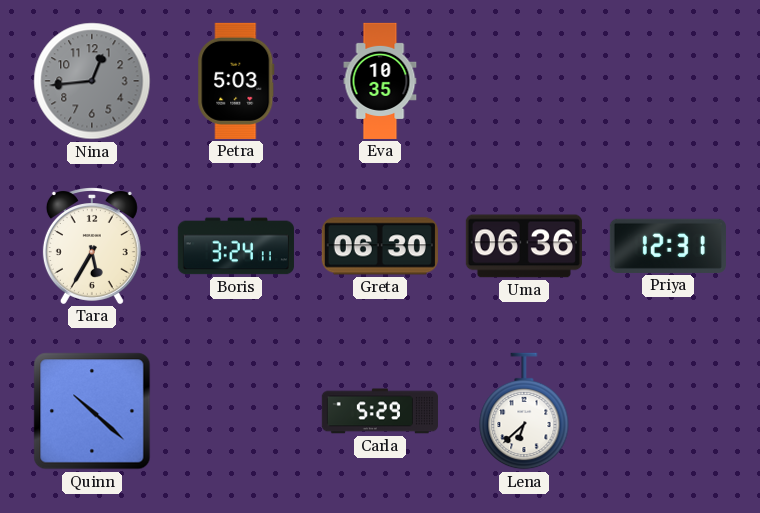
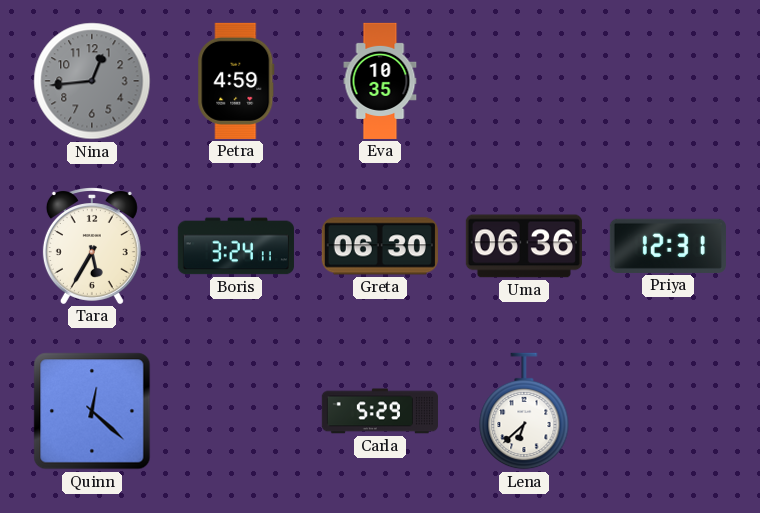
Petra: 5:03 -> 4:59 (236, 81)
Quinn: 10:22 -> 12:22 (92, 411)
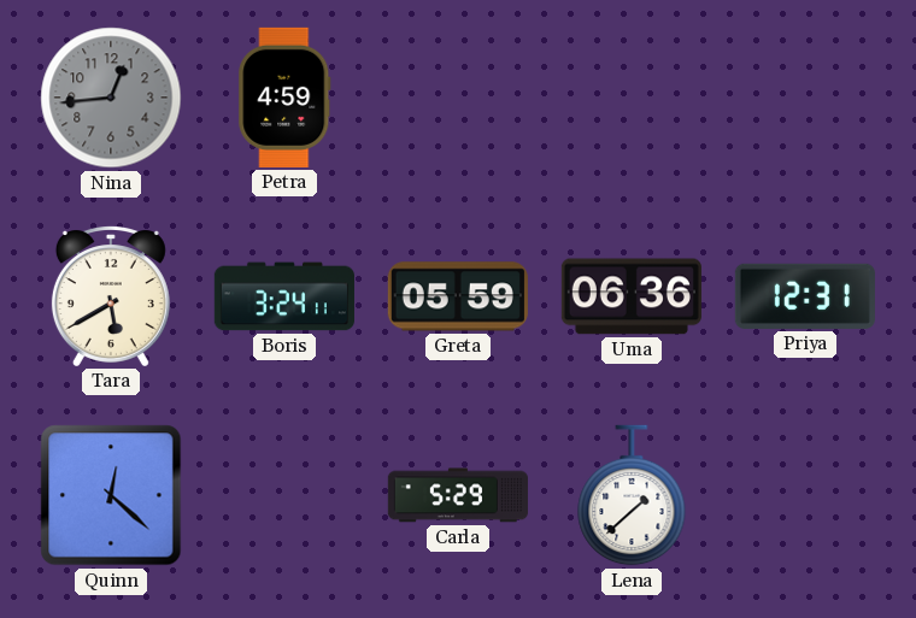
Eva: 10:35 -> none (380, 81)
Tara: 5:35 -> 5:40 (111, 296)
Greta: 06:30 -> 05:59 (458, 296)
Lena: 6:38 -> 1:38 (632, 495)
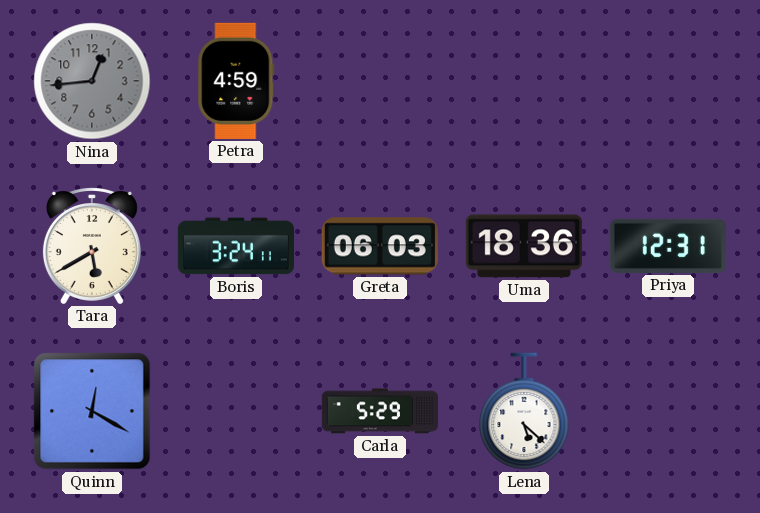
Greta: 05:59 -> 06:03 (380, 246)
Uma: 06:36 -> 18:36 (524, 246)
Quinn: 12:22 -> 12:20 (92, 411)
Lena: 1:38 -> 5:22 (524, 411)
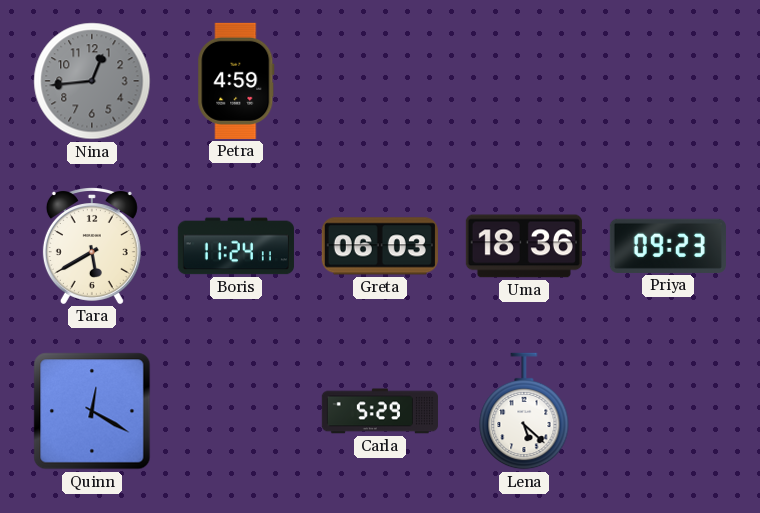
Boris: 3:24 -> 11:24 (236, 246)
Priya: 12:31 -> 09:23 (668, 246)
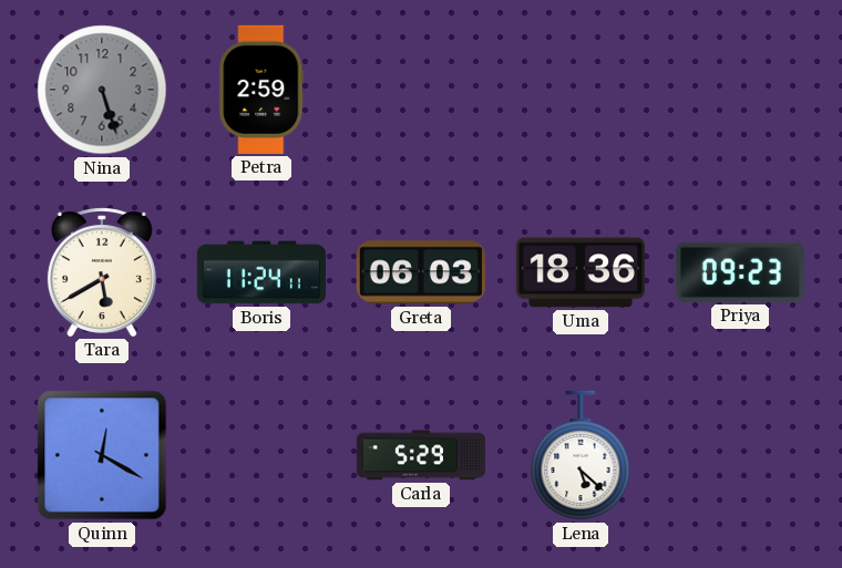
Nina: 12:44 -> 5:27 (102, 90)
Petra: 4:59 -> 2:59 (261, 90)
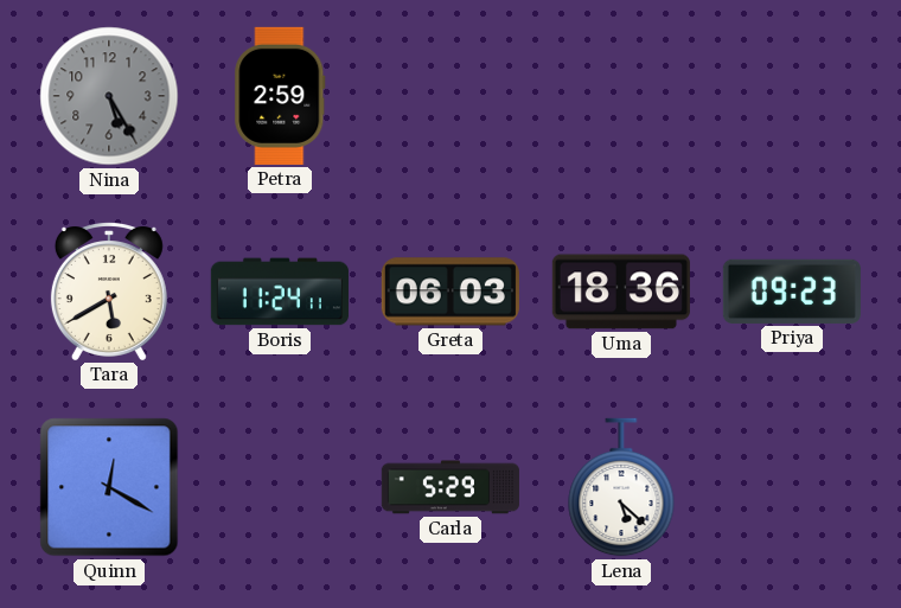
Nina: 5:27 -> 5:25 (109, 96)
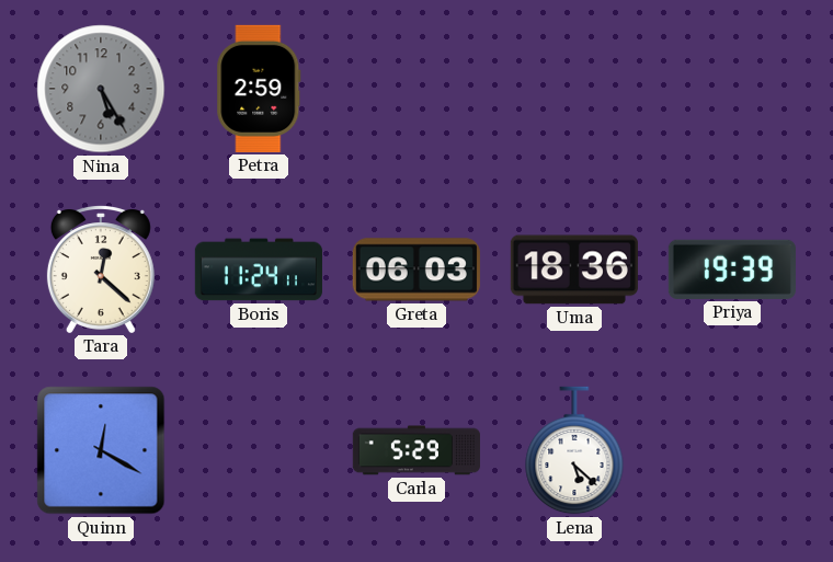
Tara: 5:40 -> 12:22 (101, 269)
Priya: 09:23 -> 19:39 (732, 269)
